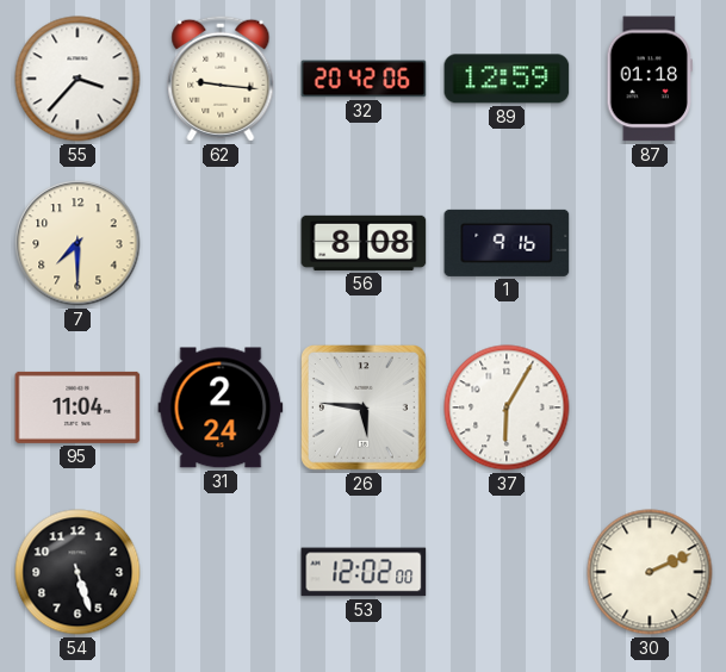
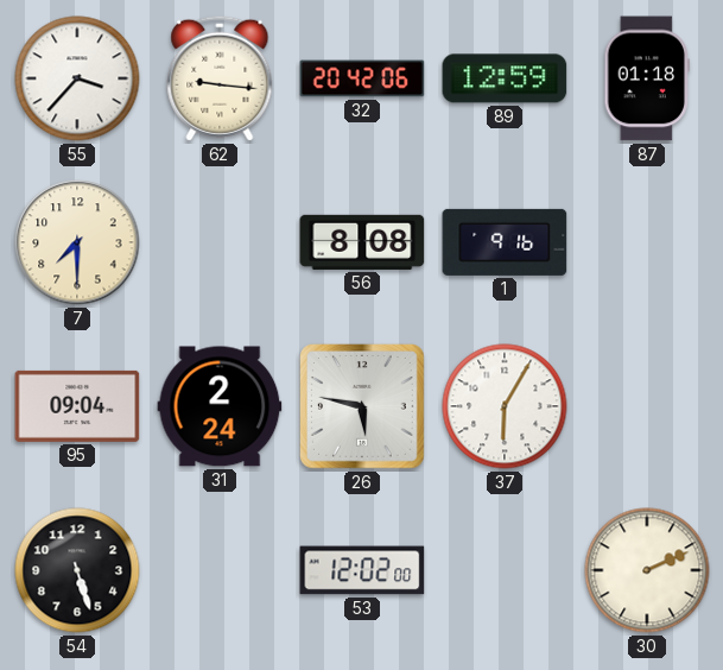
95: 11:04 -> 09:04 (77, 406)
26: 5:46 -> 5:47 (363, 407)
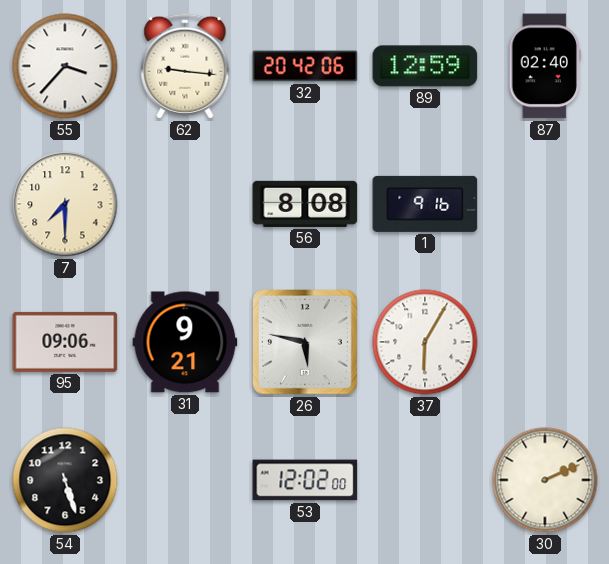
87: 01:18 -> 02:40 (545, 66)
95: 09:04 -> 09:06 (65, 342)
31: 2:24 -> 9:21 (185, 342)
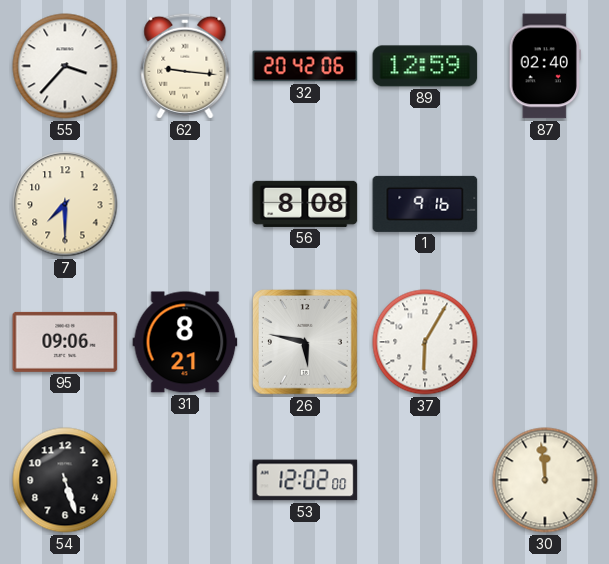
31: 9:21 -> 8:21 (185, 342)
30: 2:11 -> 11:59 (545, 480)
